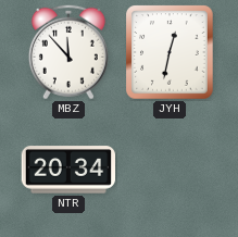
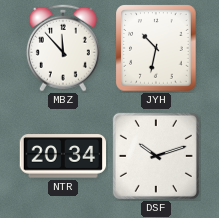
JYH: 12:32 -> 10:32 (156, 48)
DSF: none -> 10:12 (156, 156)
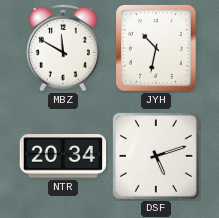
MBZ: 11:53 -> 11:50 (63, 48)
DSF: 10:12 -> 5:12 (156, 156)
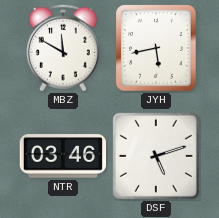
JYH: 10:32 -> 5:43 (156, 48)
NTR: 20:34 -> 03:46 (63, 156)
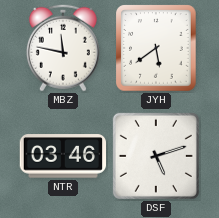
MBZ: 11:50 -> 11:47 (63, 48)
JYH: 5:43 -> 5:39 (156, 48)
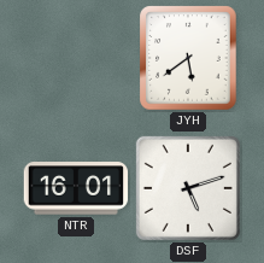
MBZ: 11:47 -> none (63, 48)
NTR: 03:46 -> 16:01 (76, 188)
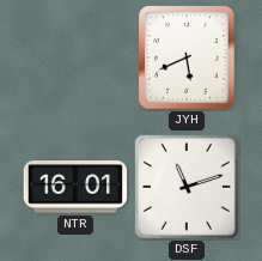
JYH: 5:39 -> 5:41 (187, 57)
DSF: 5:12 -> 11:12 (187, 187)
